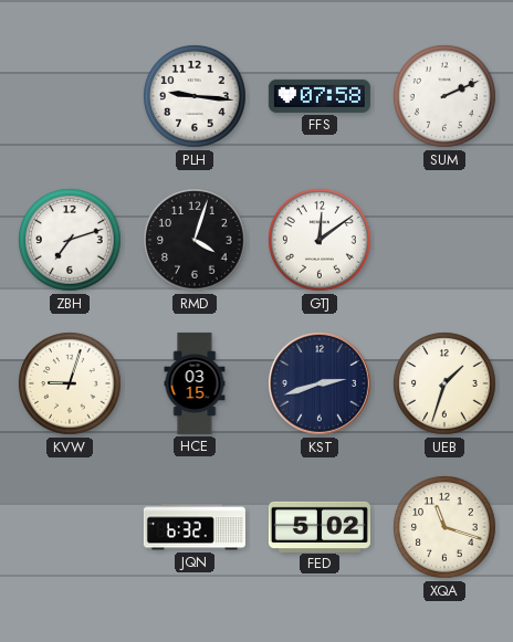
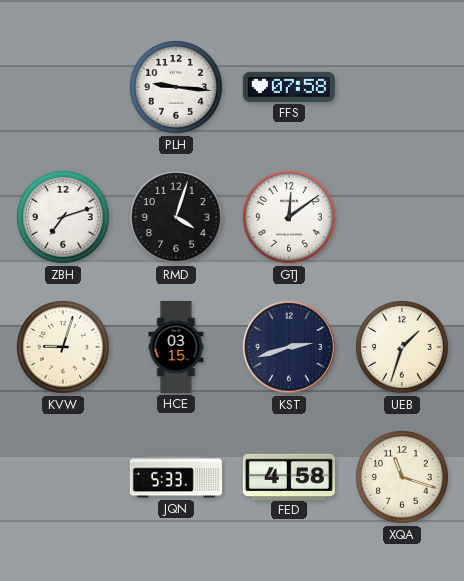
SUM: 2:11 -> none (444, 96)
JQN: 6:32 -> 5:33 (176, 477)
FED: 5:02 -> 4:58 (289, 476)
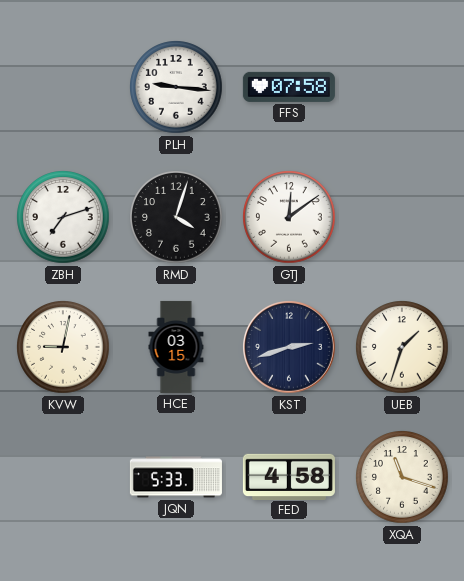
KVW: 9:03 -> 9:02 (63, 347)
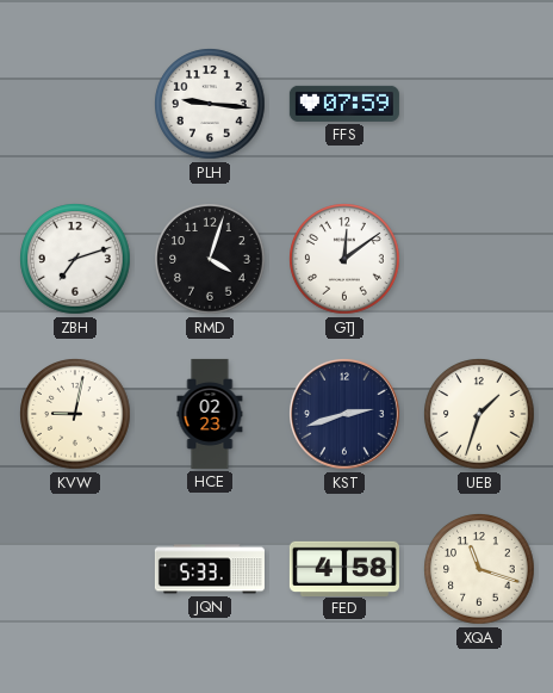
FFS: 07:58 -> 07:59 (344, 104)
HCE: 03:15 -> 02:23 (210, 414)
